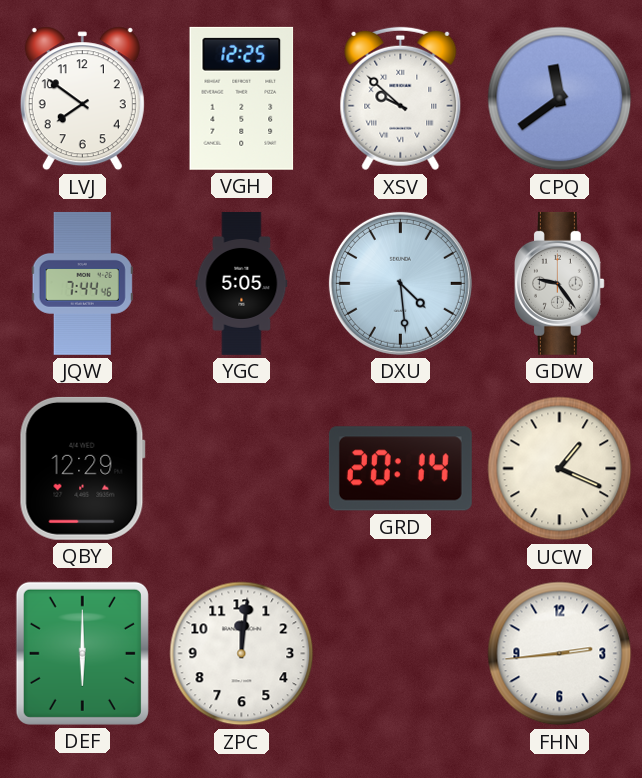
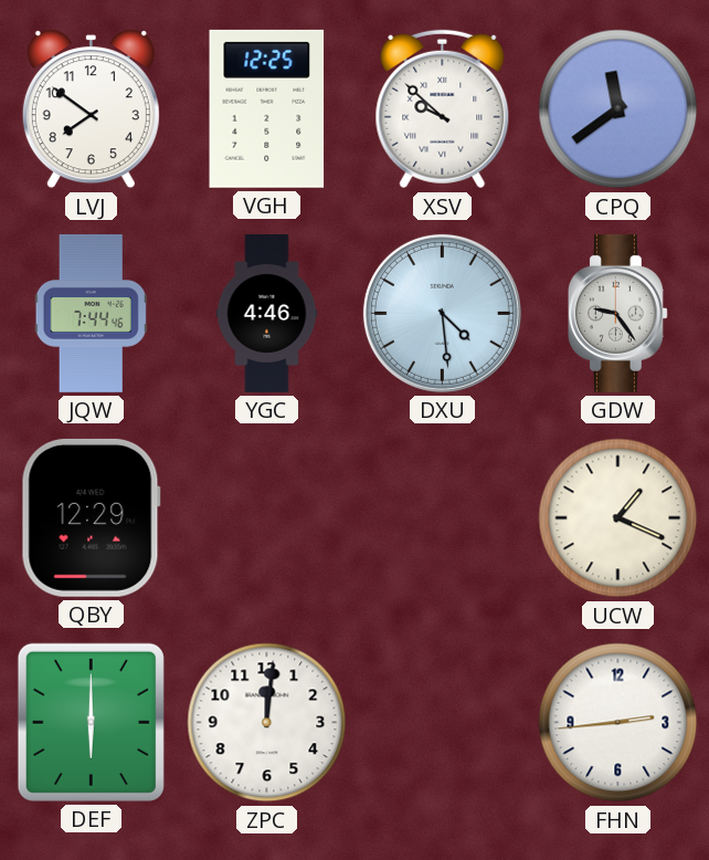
YGC: 5:05 -> 4:46 (267, 314)
GRD: 20:14 -> none (400, 469)
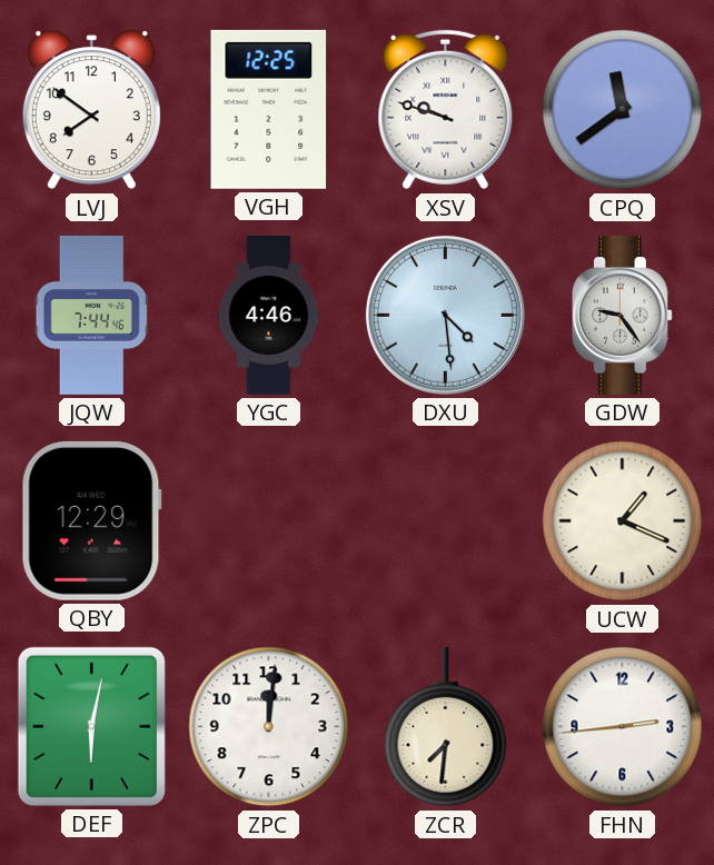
XSV: 9:52 -> 9:48 (446, 110)
DEF: 6:00 -> 6:02 (91, 726)
ZCR: none -> 7:31 (446, 727)
